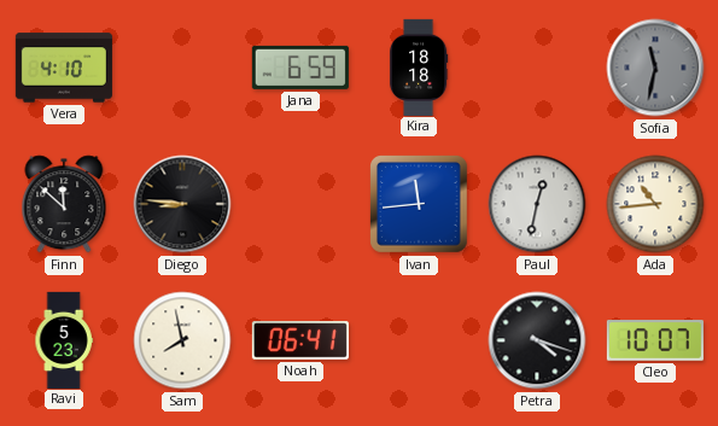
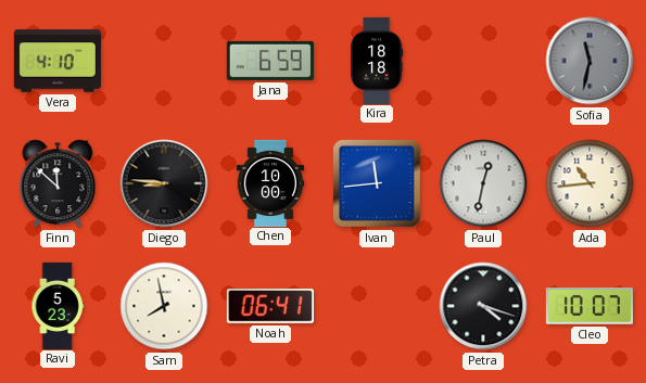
Chen: none -> 10:00 (270, 182)
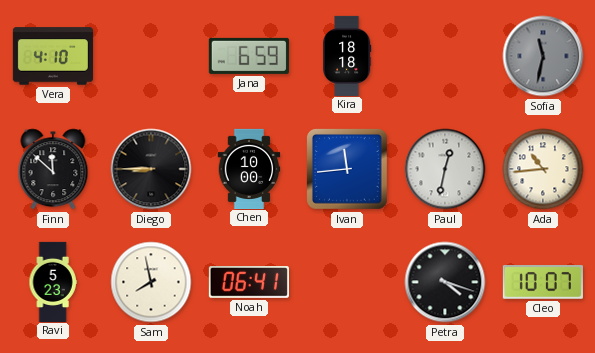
Diego: 8:46 -> 8:45 (151, 169)
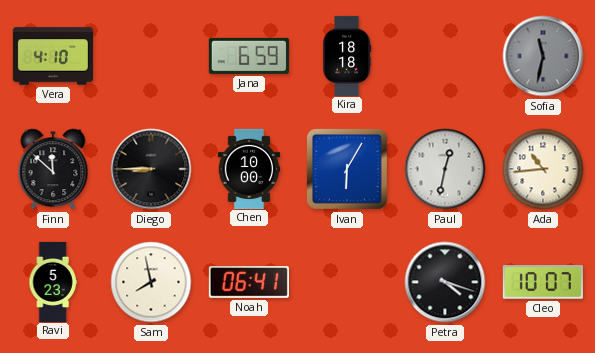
Ivan: 11:44 -> 6:05 (348, 170)
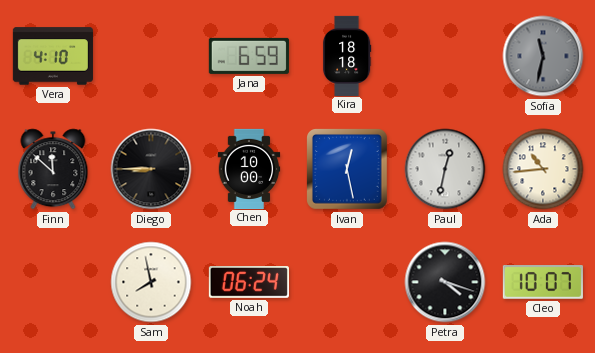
Ivan: 6:05 -> 12:28 (348, 170)
Ravi: 5:23 -> none (53, 281)
Noah: 06:41 -> 06:24 (249, 282)
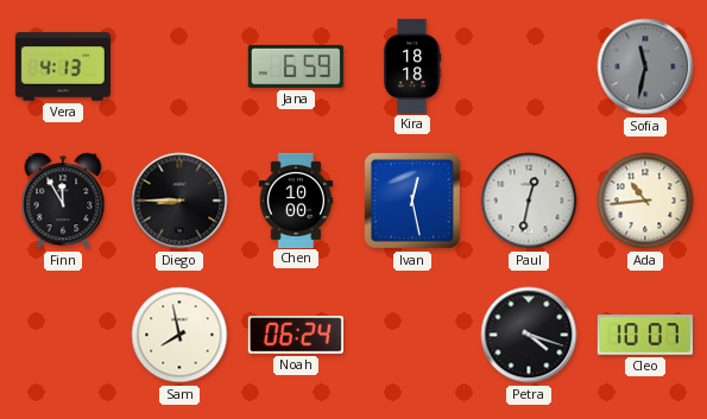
Vera: 4:10 -> 4:13 (63, 66)
Finn: 11:52 -> 11:55 (63, 201)
